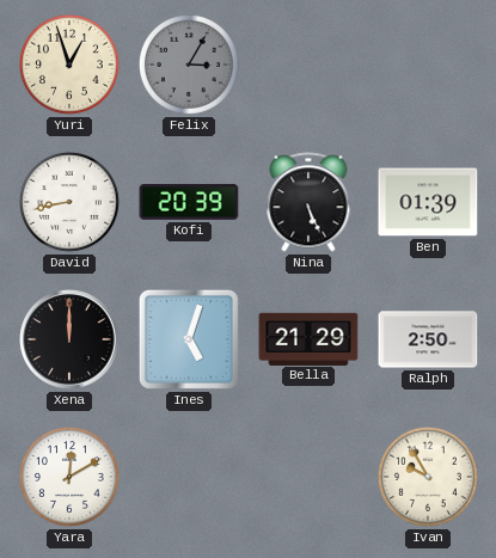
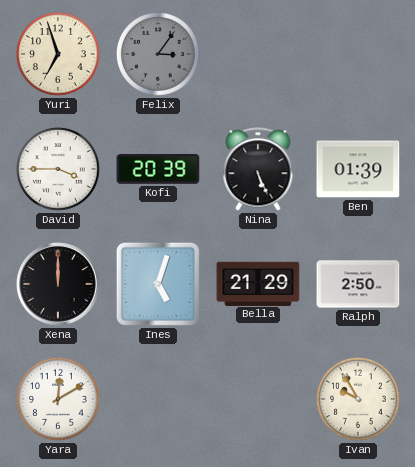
Yuri: 12:57 -> 6:57 (58, 54)
Felix: 3:05 -> 3:06 (158, 54)
David: 8:43 -> 3:45 (58, 169)
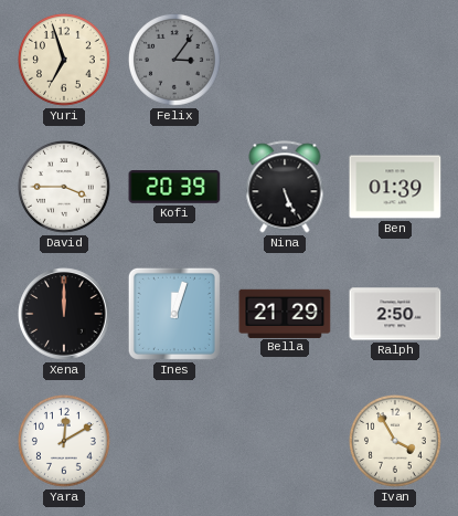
Ines: 5:03 -> 12:03 (174, 314)
Ivan: 9:55 -> 3:55 (395, 441)
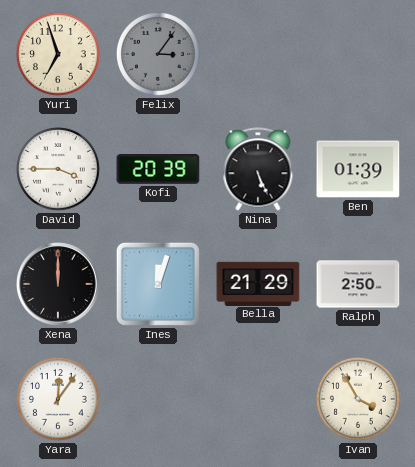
Yara: 12:10 -> 12:06 (58, 399)
